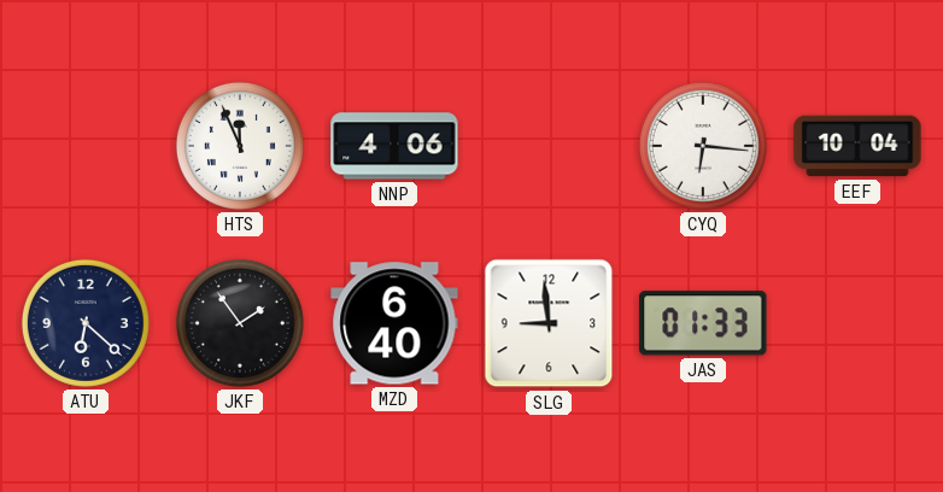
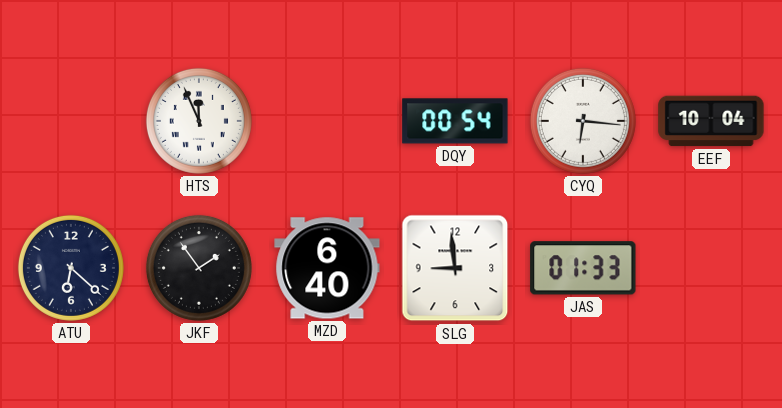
NNP: 4:06 -> none (394, 146)
DQY: none -> 00:54 (455, 121)
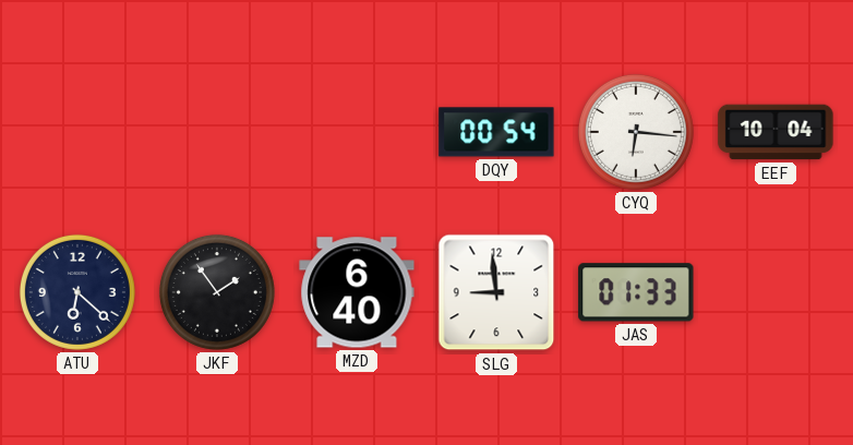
HTS: 11:56 -> none (199, 121)
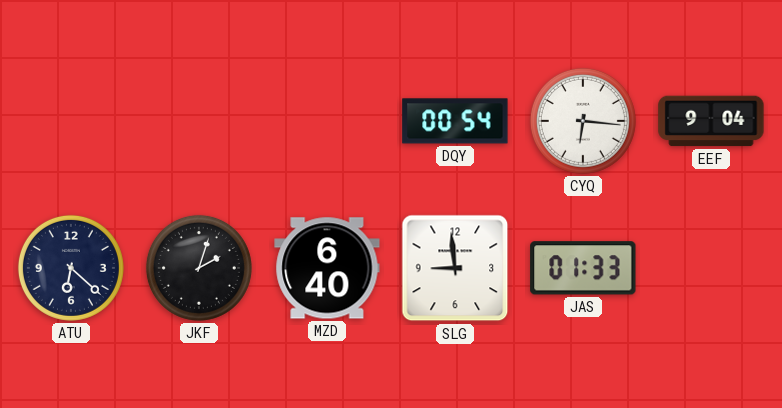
EEF: 10:04 -> 9:04 (711, 121)
JKF: 1:54 -> 2:03 (199, 268)
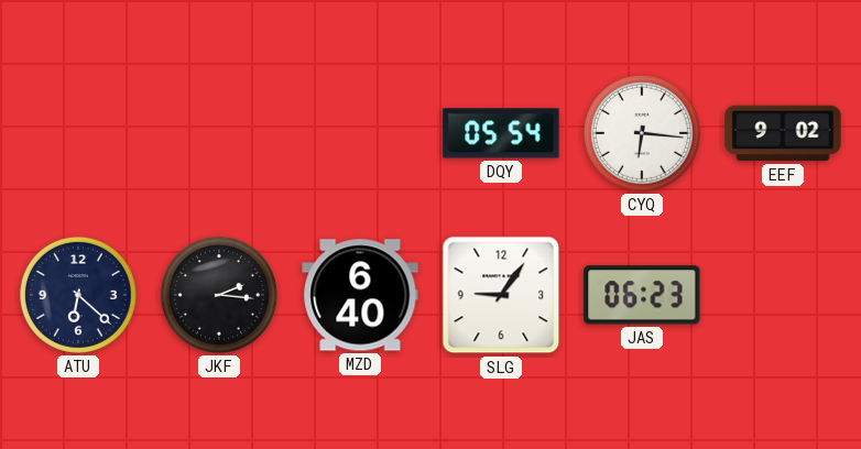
DQY: 00:54 -> 05:54 (501, 133)
EEF: 9:04 -> 9:02 (783, 133)
JKF: 2:03 -> 2:16 (219, 295)
SLG: 8:59 -> 9:06 (501, 295)
JAS: 01:33 -> 06:23 (642, 295)
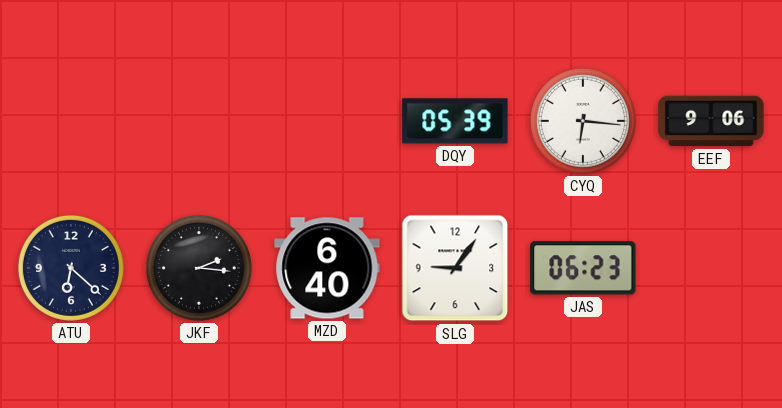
DQY: 05:54 -> 05:39 (455, 121)
EEF: 9:02 -> 9:06 (711, 121)
